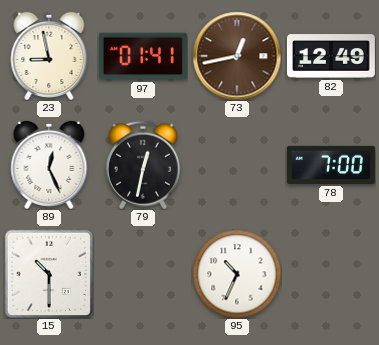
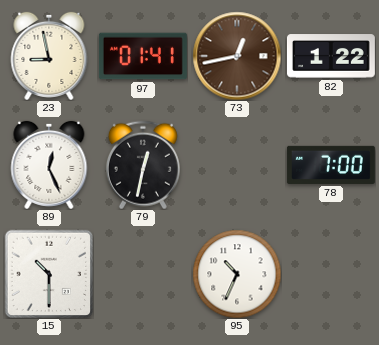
82: 12:49 -> 1:22 (331, 56)
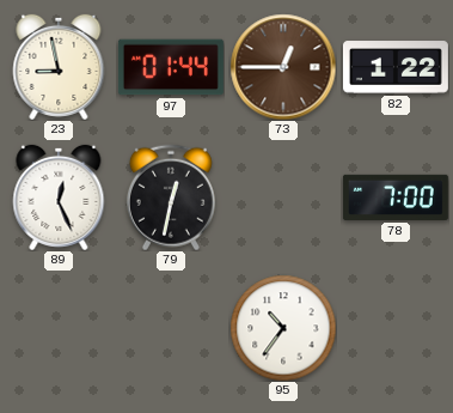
97: 01:41 -> 01:44 (171, 67)
73: 12:43 -> 12:45 (283, 67)
15: 10:30 -> none (48, 273)
95: 10:34 -> 10:36 (283, 328)
